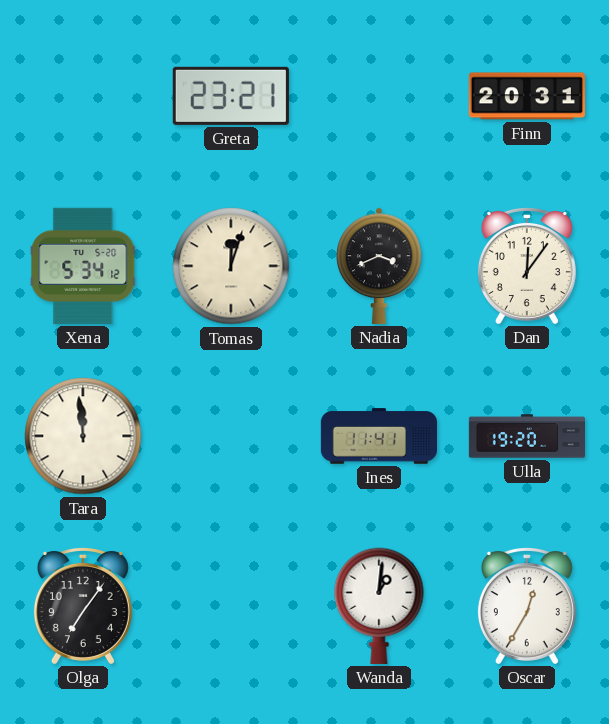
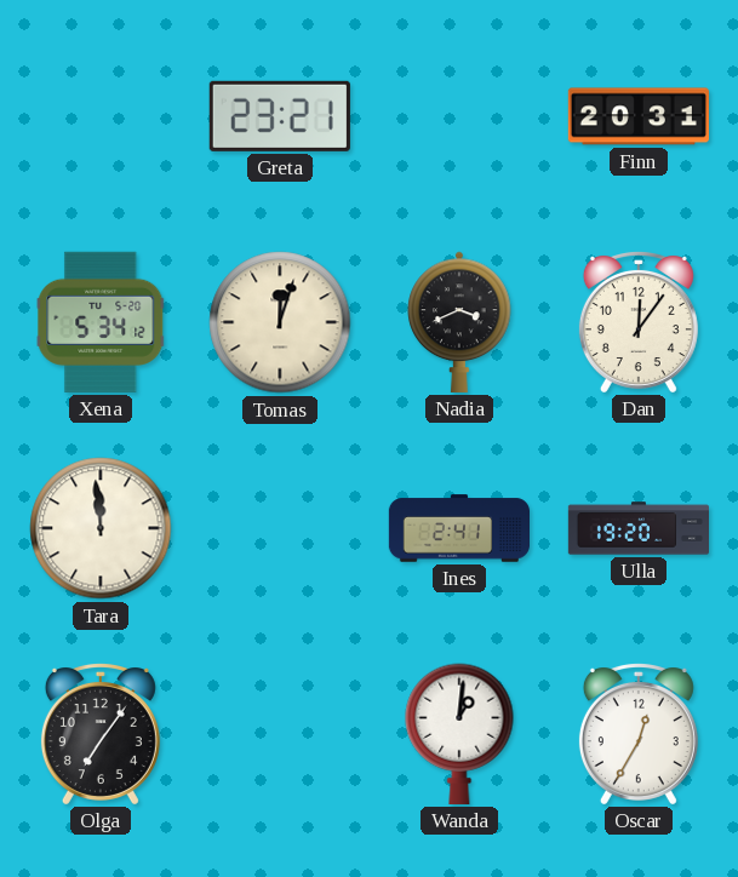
Ines: 11:41 -> 2:41 (458, 528)
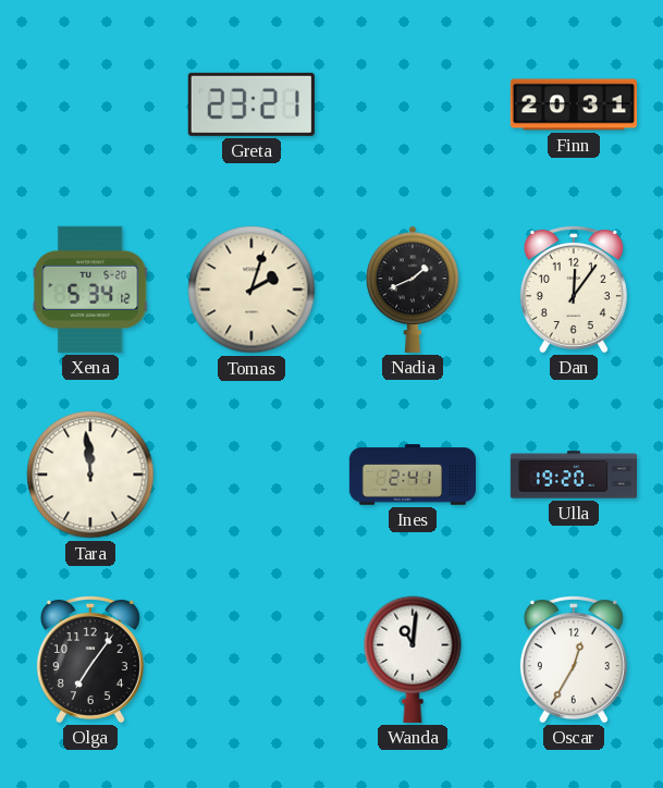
Tomas: 12:03 -> 2:03 (251, 290)
Nadia: 3:41 -> 1:41 (413, 290)
Wanda: 1:01 -> 11:01 (413, 660)
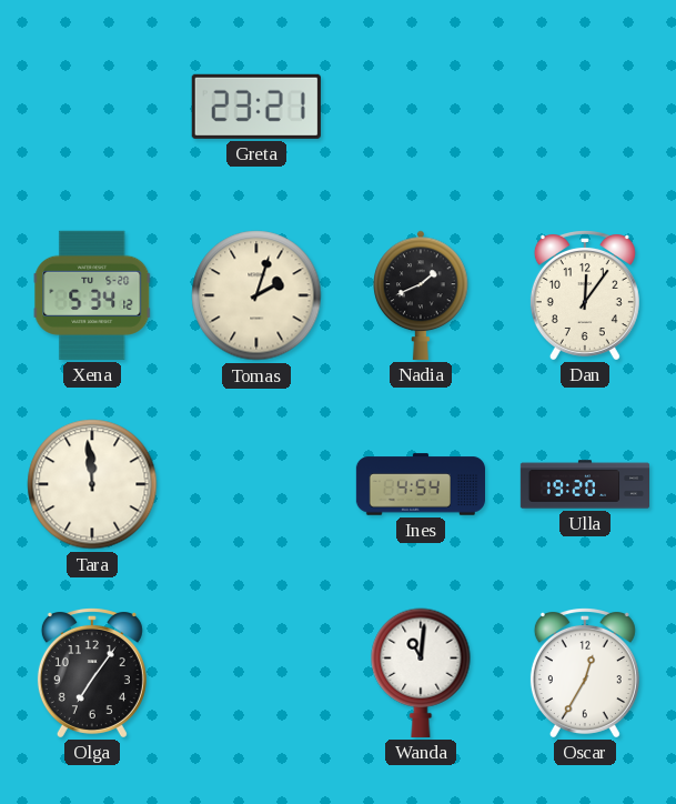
Finn: 20:31 -> none (574, 104)
Ines: 2:41 -> 4:54 (420, 484)
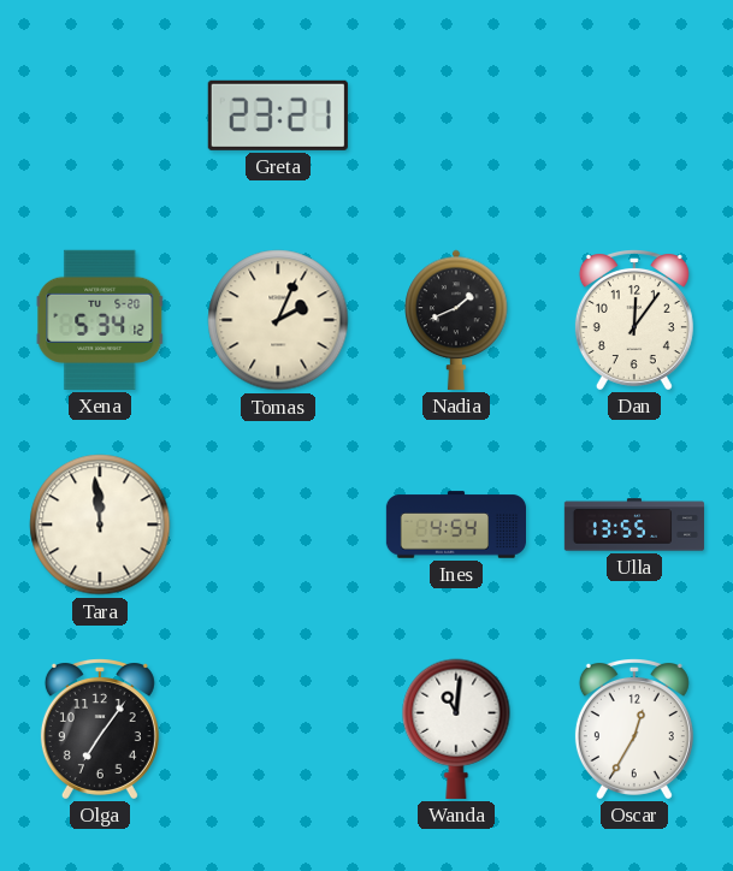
Tomas: 2:03 -> 2:04 (278, 320)
Ulla: 19:20 -> 13:55 (633, 525)
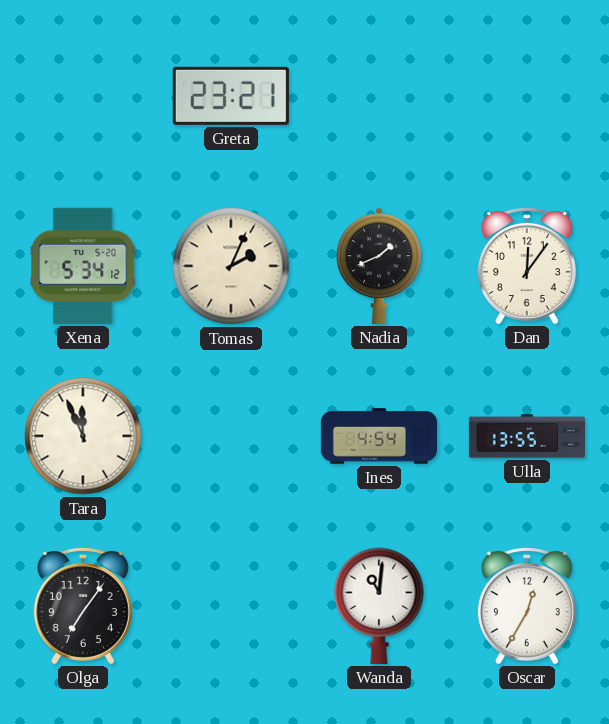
Tara: 11:59 -> 11:56 (83, 436)
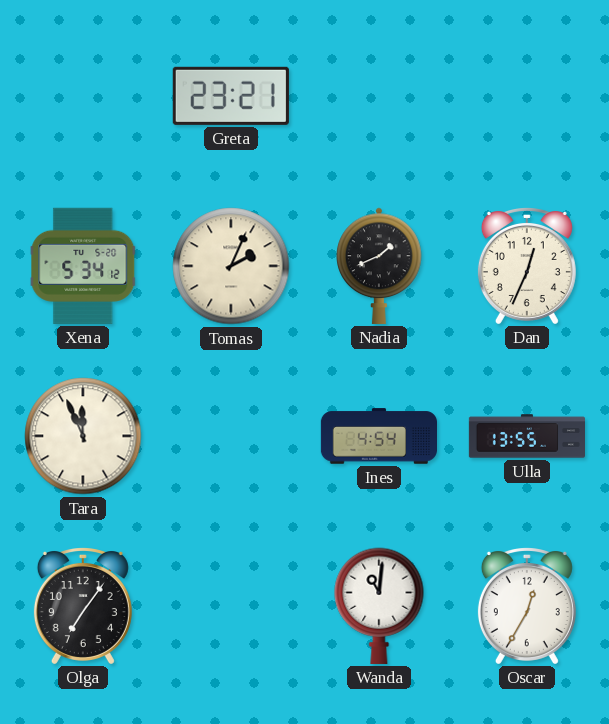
Dan: 12:06 -> 12:34 (527, 266)
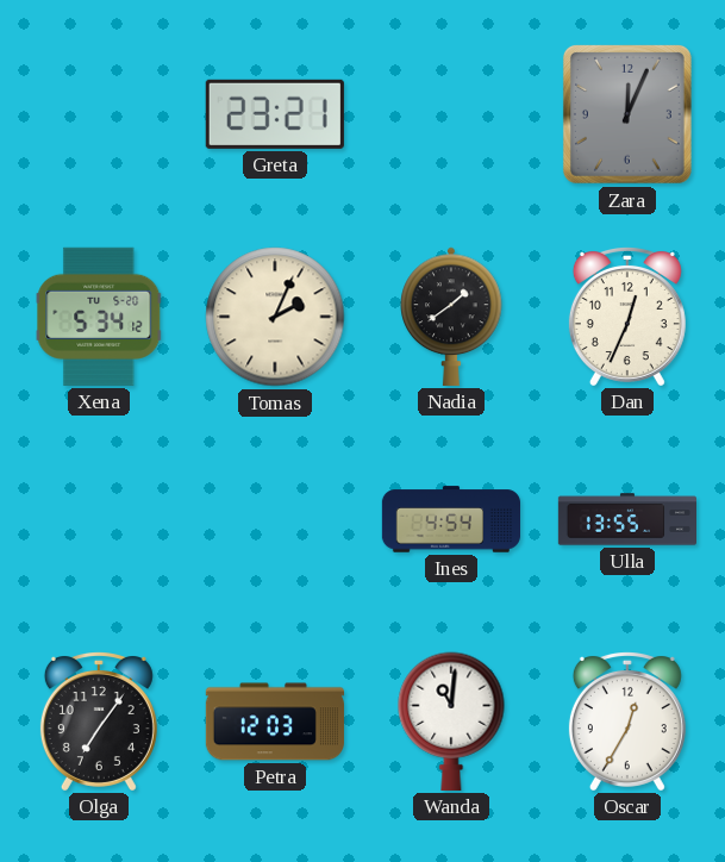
Zara: none -> 12:04 (627, 114)
Nadia: 1:41 -> 1:39 (451, 317)
Tara: 11:56 -> none (83, 436)
Petra: none -> 12:03 (275, 722)
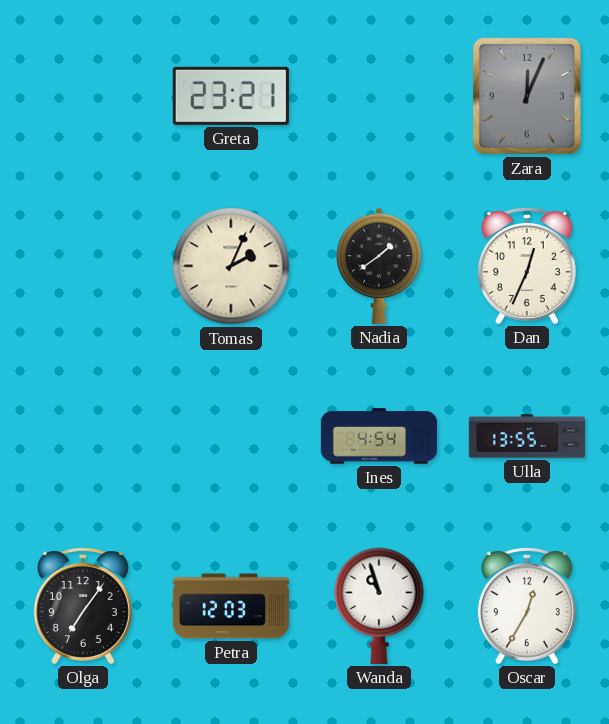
Xena: 5:34 -> none (99, 317)
Wanda: 11:01 -> 10:57 (379, 606)
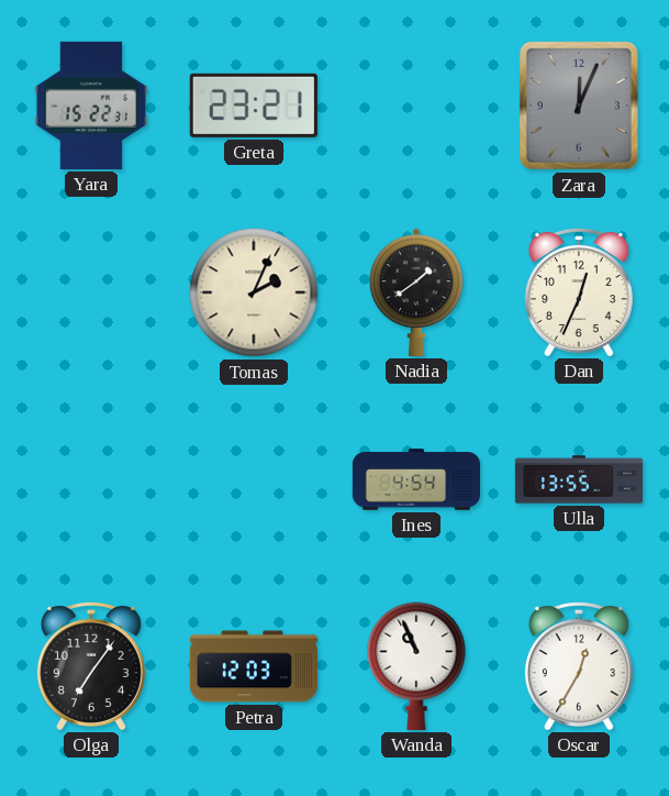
Yara: none -> 15:22 (91, 106)
Wanda: 10:57 -> 10:56 (416, 666)
